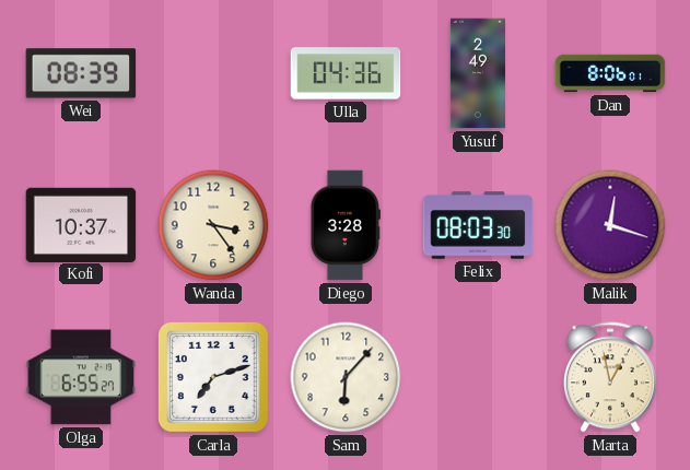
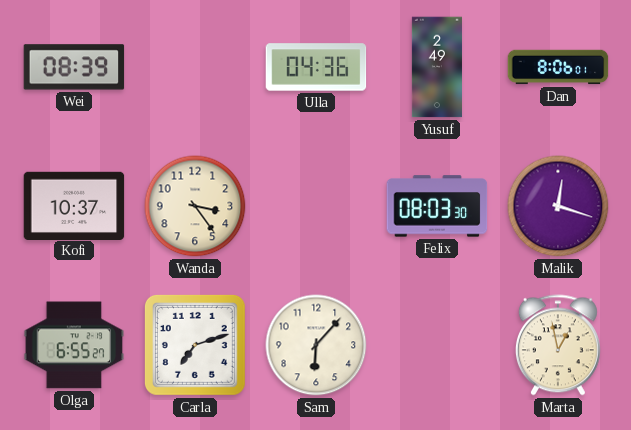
Diego: 3:28 -> none (346, 225)
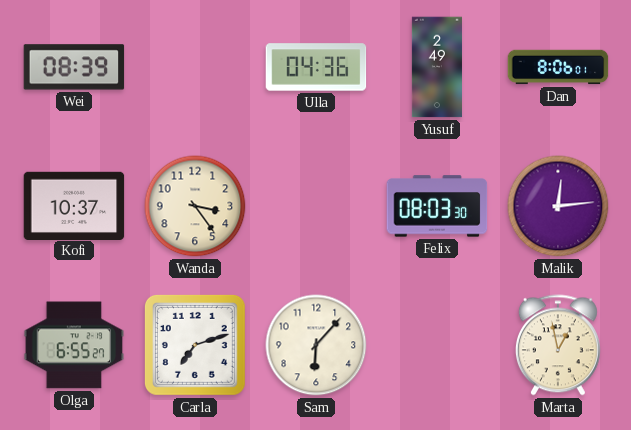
Malik: 12:18 -> 12:14 (558, 206)
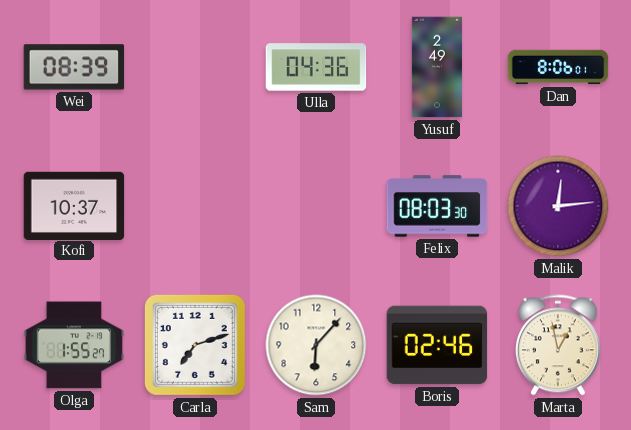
Wanda: 3:24 -> none (195, 206)
Olga: 6:55 -> 1:55 (74, 345)
Boris: none -> 02:46 (437, 345)
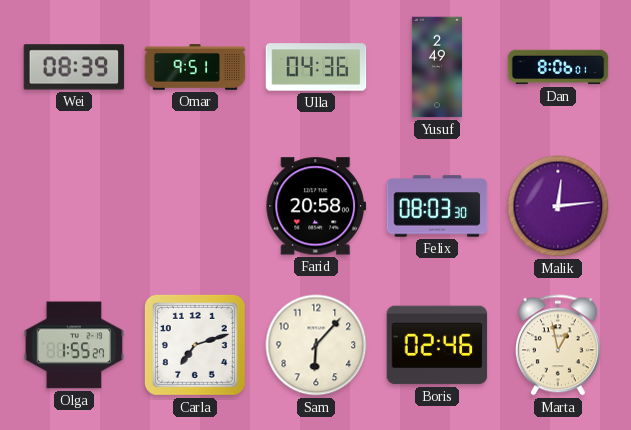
Omar: none -> 9:51 (195, 67)
Kofi: 10:37 -> none (74, 205)
Farid: none -> 20:58 (316, 206)
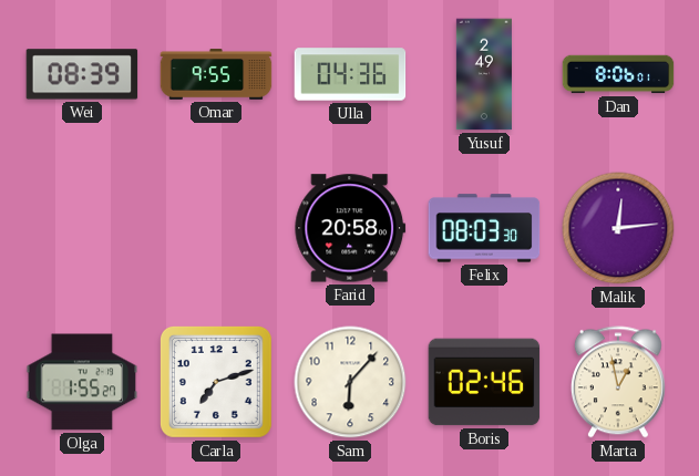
Omar: 9:51 -> 9:55 (216, 74)
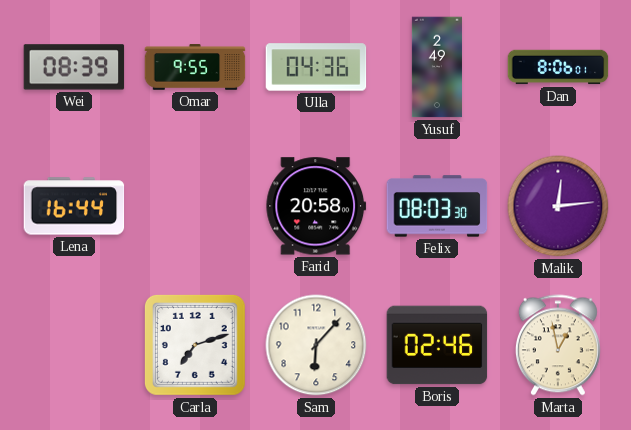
Lena: none -> 16:44 (74, 206)
Olga: 1:55 -> none (82, 382)
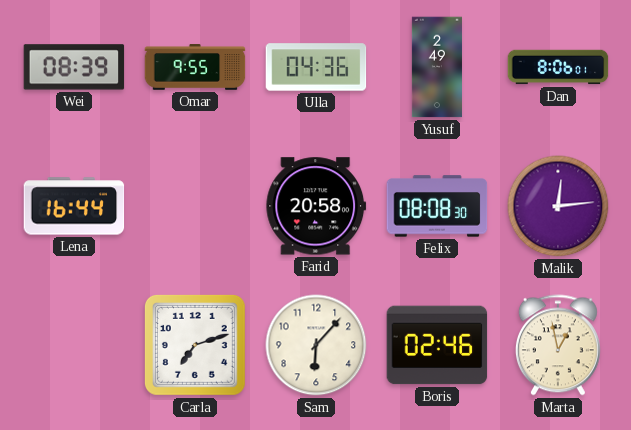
Felix: 08:03 -> 08:08 (437, 206)
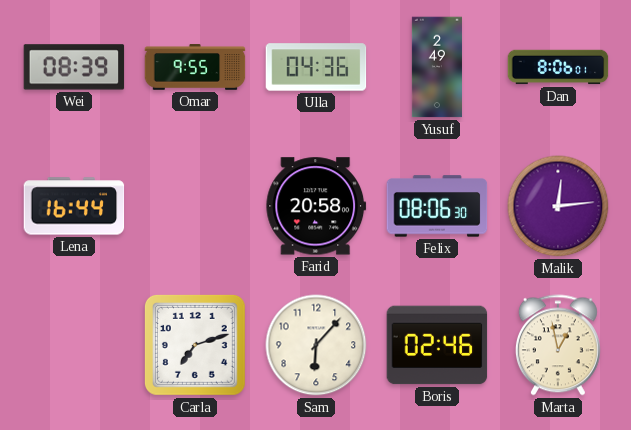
Felix: 08:08 -> 08:06 (437, 206)
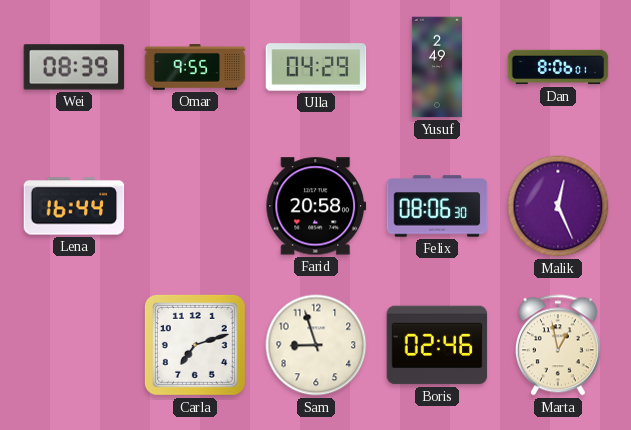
Ulla: 04:36 -> 04:29 (316, 67)
Malik: 12:14 -> 12:26 (558, 206)
Sam: 6:07 -> 8:57 (316, 345)
